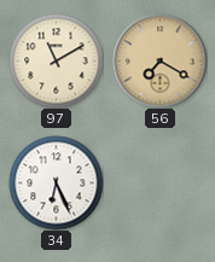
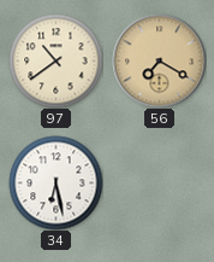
97: 11:10 -> 10:39 (55, 60)
34: 6:26 -> 6:28 (55, 182)
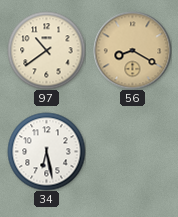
56: 7:20 -> 8:20 (132, 50)
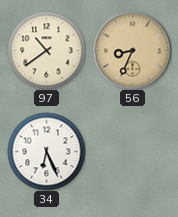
56: 8:20 -> 8:34 (132, 50)
34: 6:28 -> 6:26 (46, 151)
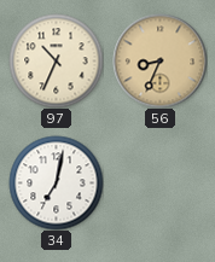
97: 10:39 -> 10:34 (56, 60)
34: 6:26 -> 7:02 (56, 182)
